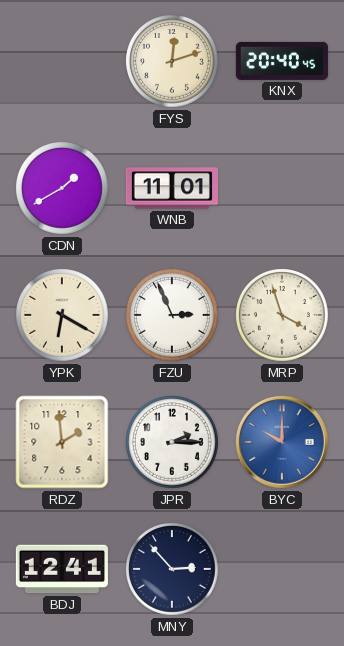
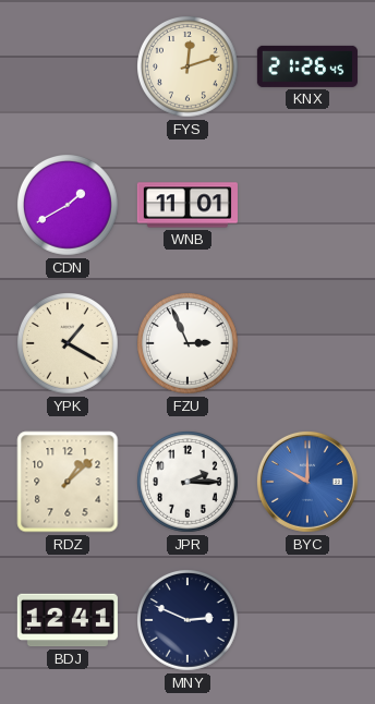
KNX: 20:40 -> 21:26 (307, 66)
YPK: 6:20 -> 1:20 (69, 344)
MRP: 3:57 -> none (283, 316)
RDZ: 1:59 -> 1:08 (68, 482)
MNY: 2:53 -> 2:49 (189, 621)
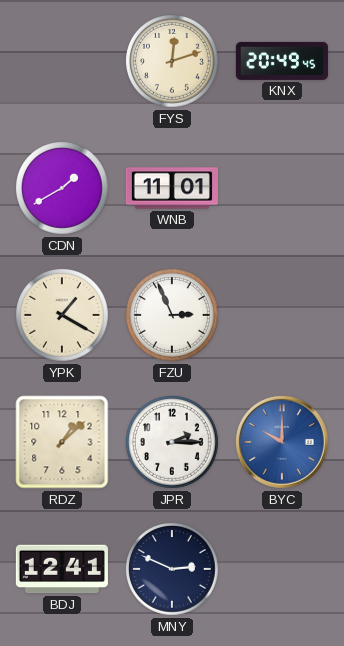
KNX: 21:26 -> 20:49 (282, 61)
